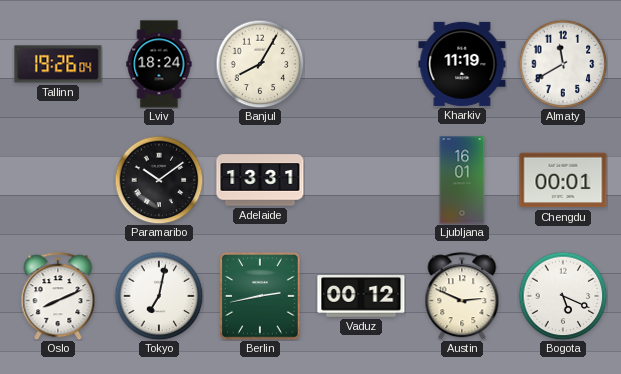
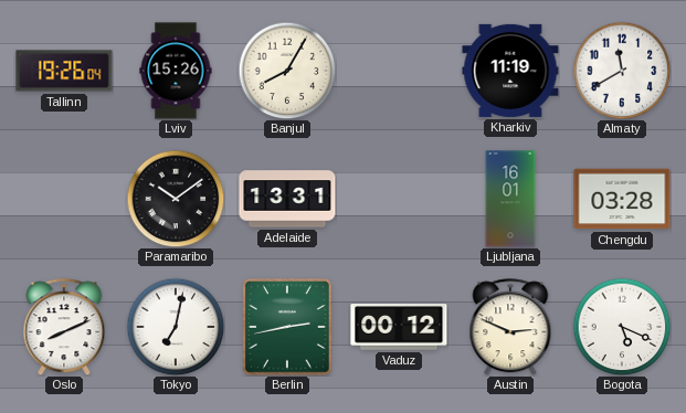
Lviv: 18:24 -> 15:26 (176, 71)
Chengdu: 00:01 -> 03:28 (622, 199)
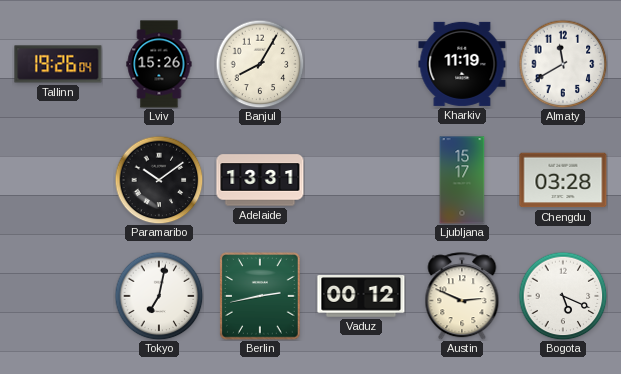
Ljubljana: 16:01 -> 15:17 (462, 180)
Oslo: 8:11 -> none (64, 327)
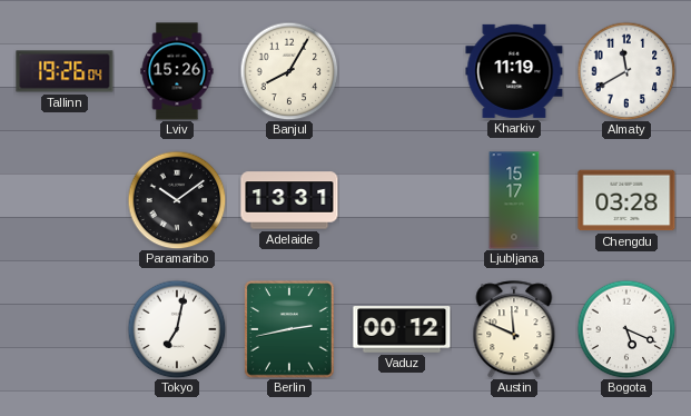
Austin: 2:49 -> 11:49 (514, 329)
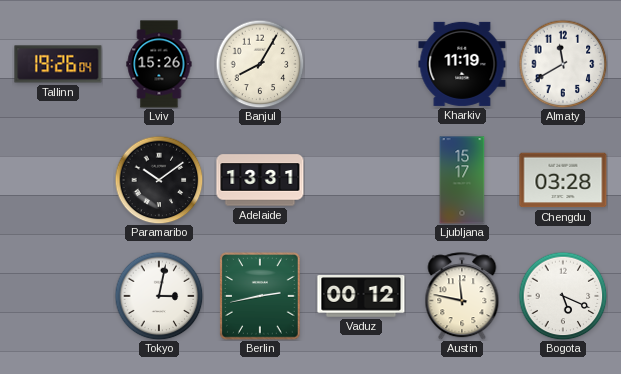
Tokyo: 7:02 -> 3:02 (159, 296)
Austin: 11:49 -> 11:47 (462, 296)
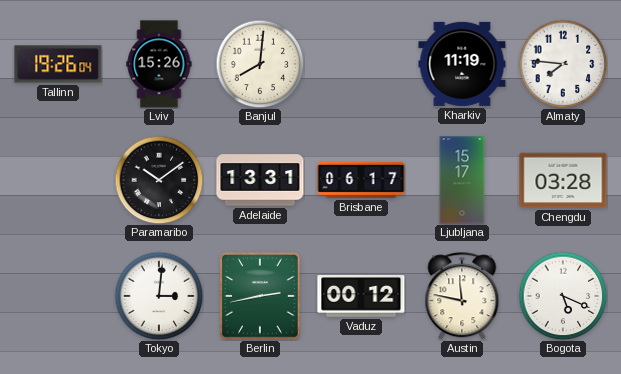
Banjul: 8:05 -> 8:01 (260, 64)
Almaty: 11:40 -> 7:46 (563, 64)
Brisbane: none -> 06:17 (361, 180)
Tokyo: 3:02 -> 3:01 (159, 296)
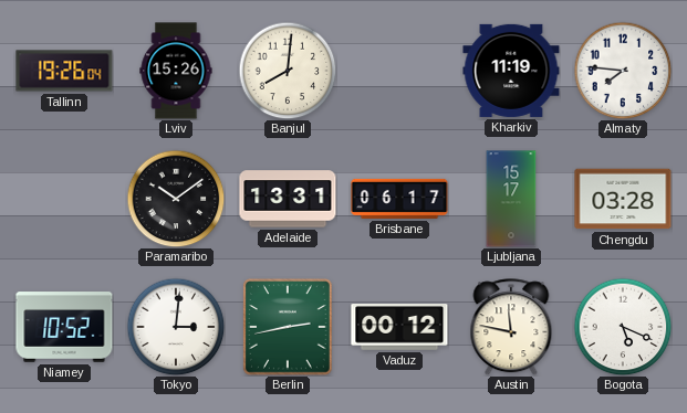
Niamey: none -> 10:52 (64, 327)
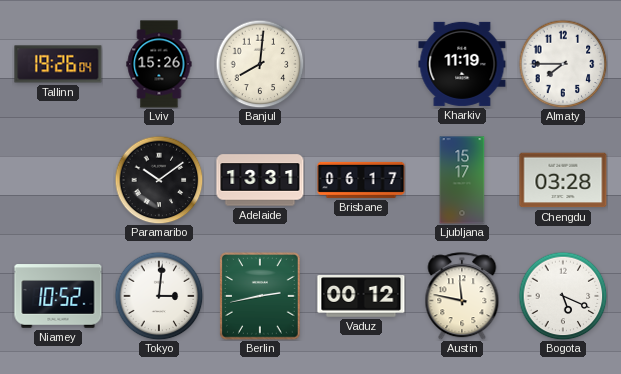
Almaty: 7:46 -> 7:45 (563, 64)
